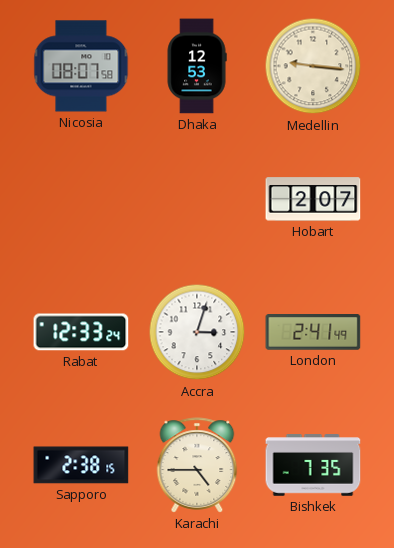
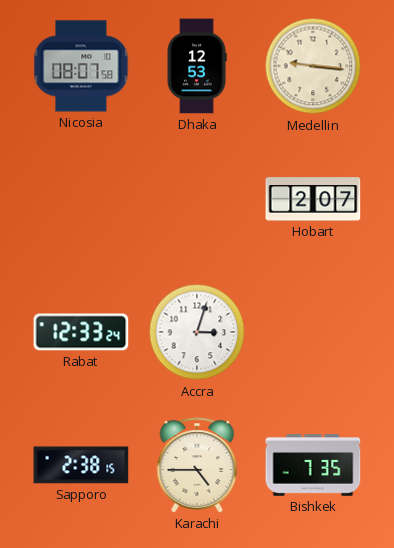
London: 2:41 -> none (313, 332)
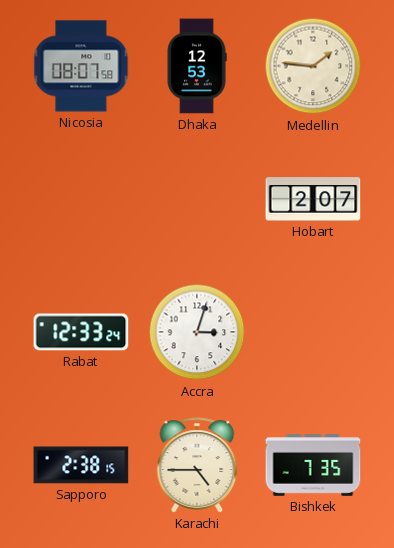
Medellin: 9:16 -> 1:46 (313, 66)
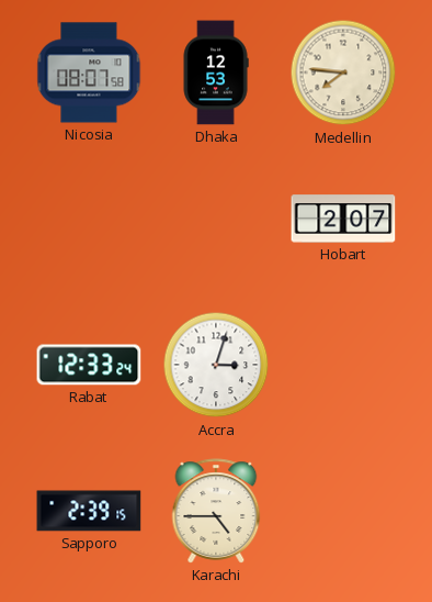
Medellin: 1:46 -> 7:46 (343, 73)
Sapporo: 2:38 -> 2:39 (89, 511)
Bishkek: 7:35 -> none (313, 465)
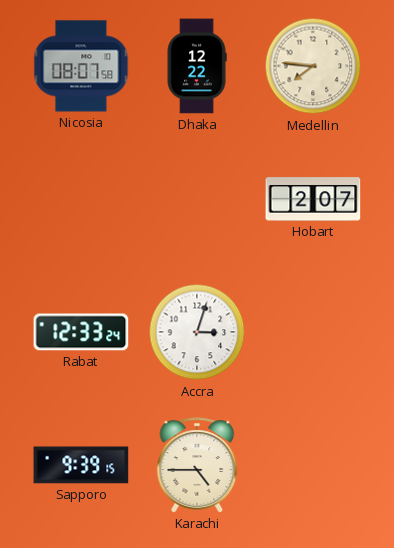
Dhaka: 12:53 -> 12:22 (197, 66)
Sapporo: 2:39 -> 9:39 (81, 465)
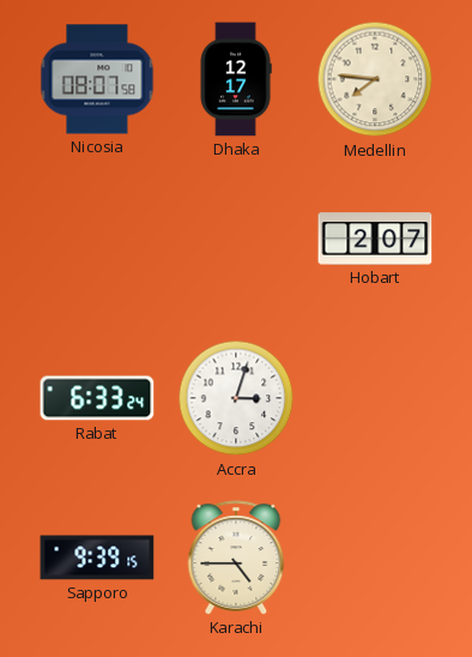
Dhaka: 12:22 -> 12:17 (236, 79)
Rabat: 12:33 -> 6:33 (97, 398)
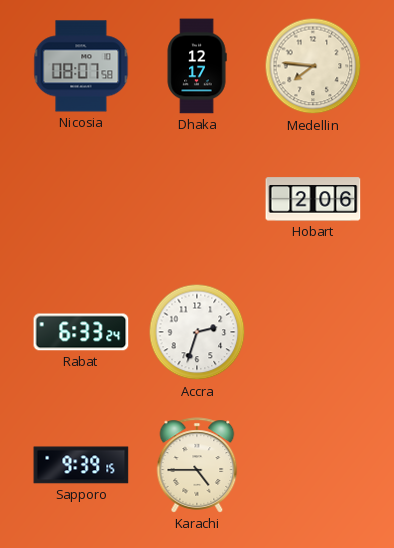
Hobart: 2:07 -> 2:06 (313, 199)
Accra: 3:03 -> 2:33 (197, 332)
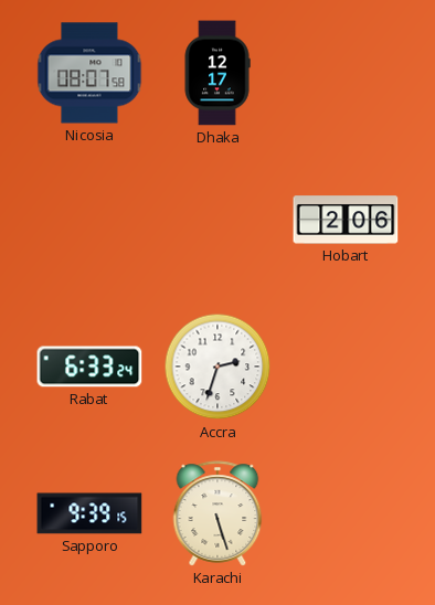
Medellin: 7:46 -> none (313, 66)
Karachi: 4:45 -> 5:27 (217, 513)
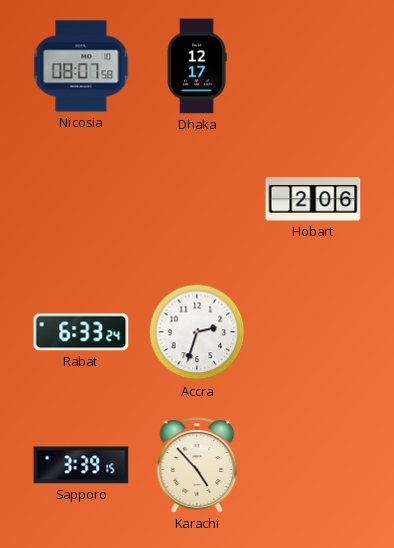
Sapporo: 9:39 -> 3:39 (81, 465)
Karachi: 5:27 -> 4:53 (197, 465)
